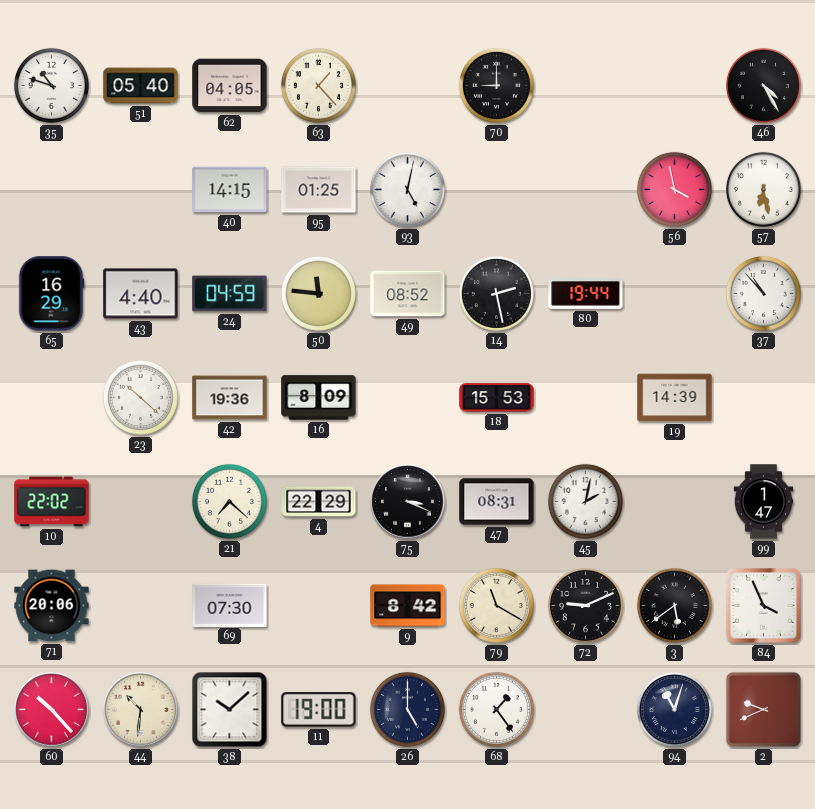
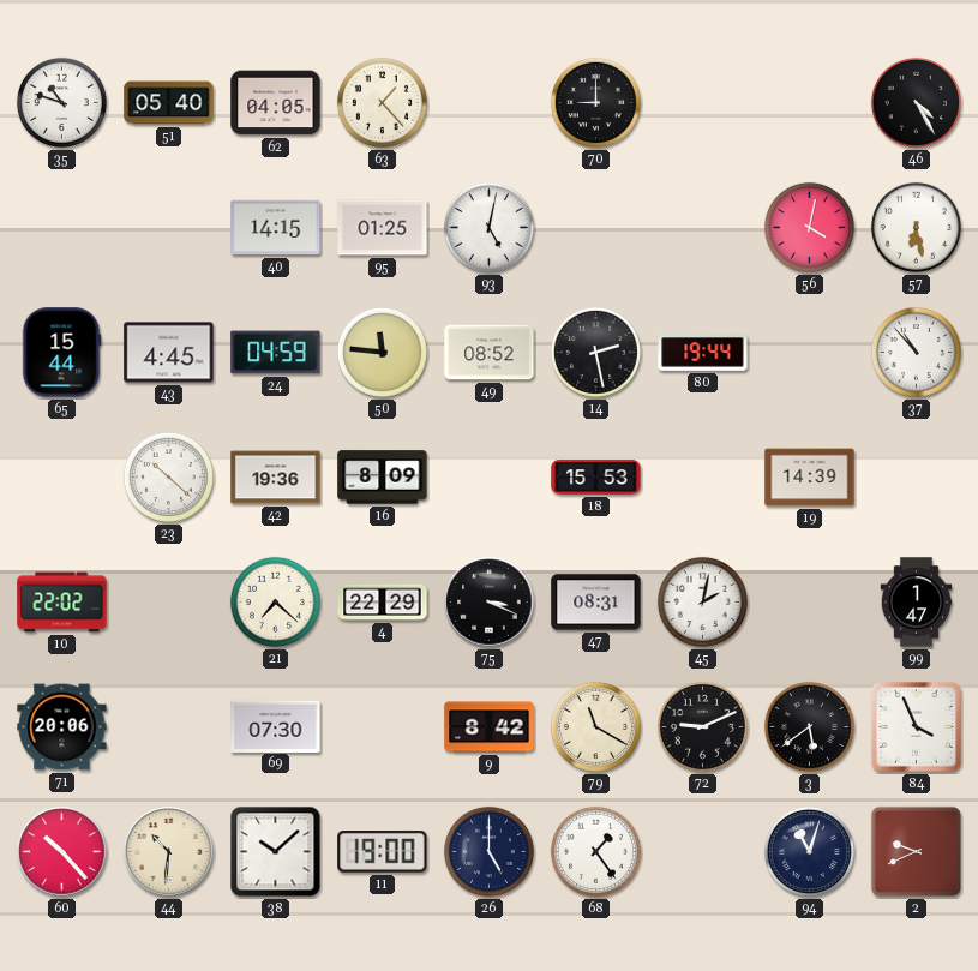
56: 3:58 -> 4:02 (809, 227)
65: 16:29 -> 15:44 (61, 353)
43: 4:40 -> 4:45 (169, 353)
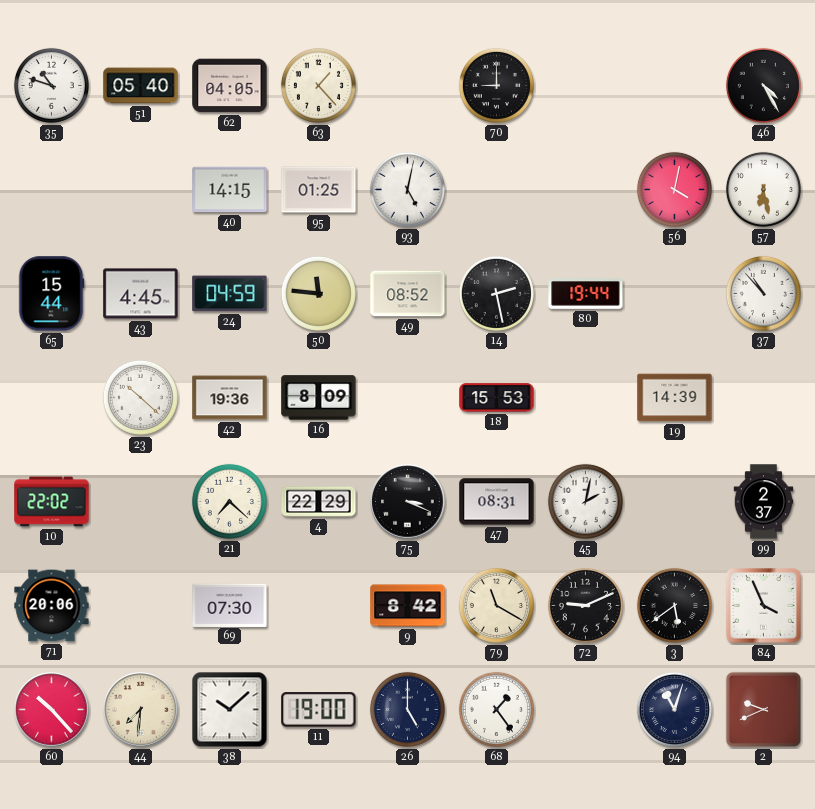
99: 1:47 -> 2:37 (764, 502)
44: 10:31 -> 7:31 (141, 710)
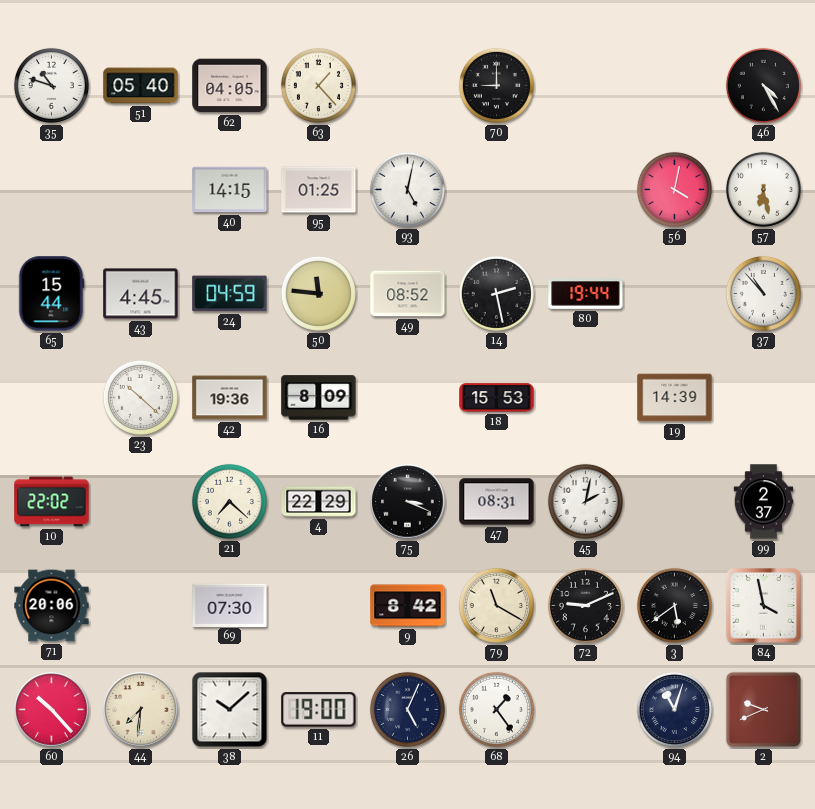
84: 3:56 -> 3:58 (764, 606)
26: 5:00 -> 5:04 (407, 709)
